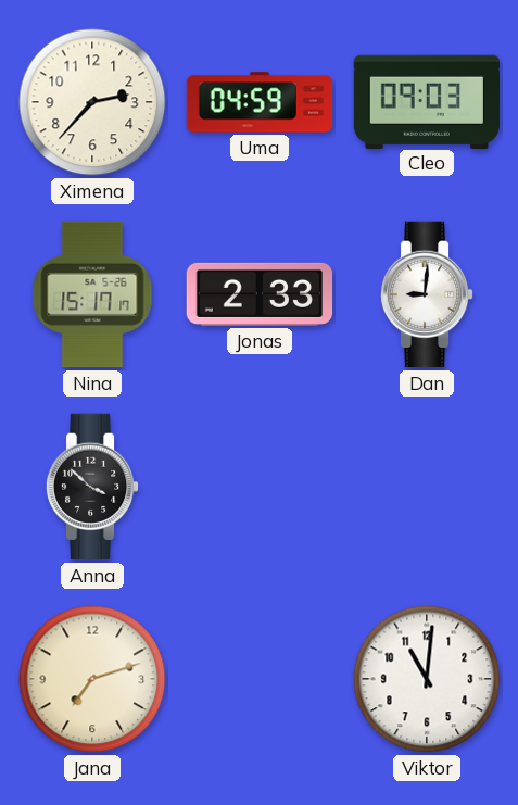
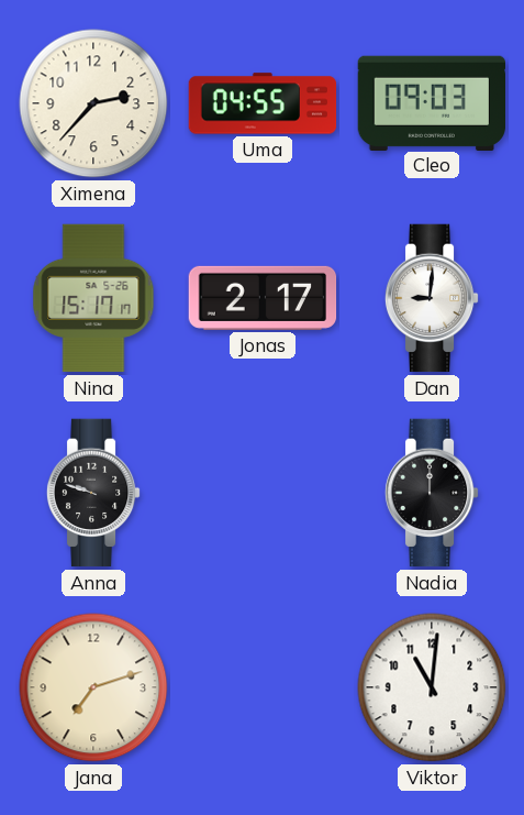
Uma: 04:59 -> 04:55 (263, 103)
Jonas: 2:33 -> 2:17 (263, 298)
Anna: 3:52 -> 9:48 (93, 493)
Nadia: none -> 12:00 (432, 493)
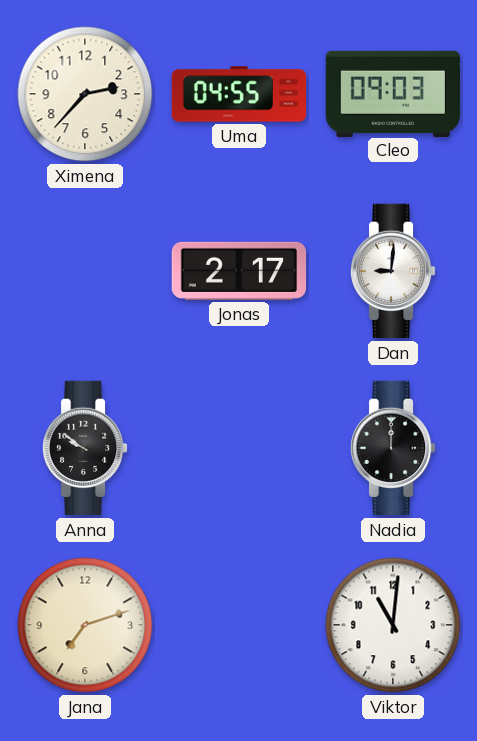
Nina: 15:17 -> none (93, 298)
Anna: 9:48 -> 9:51 (85, 448)
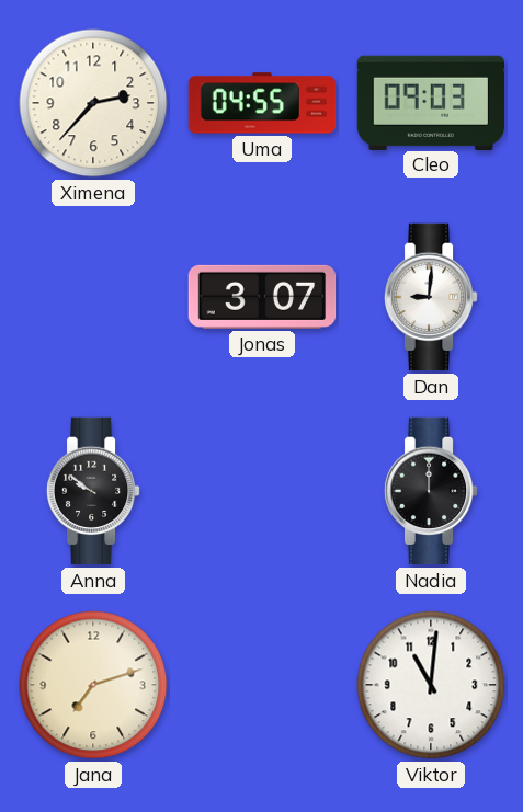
Jonas: 2:17 -> 3:07 (262, 297)
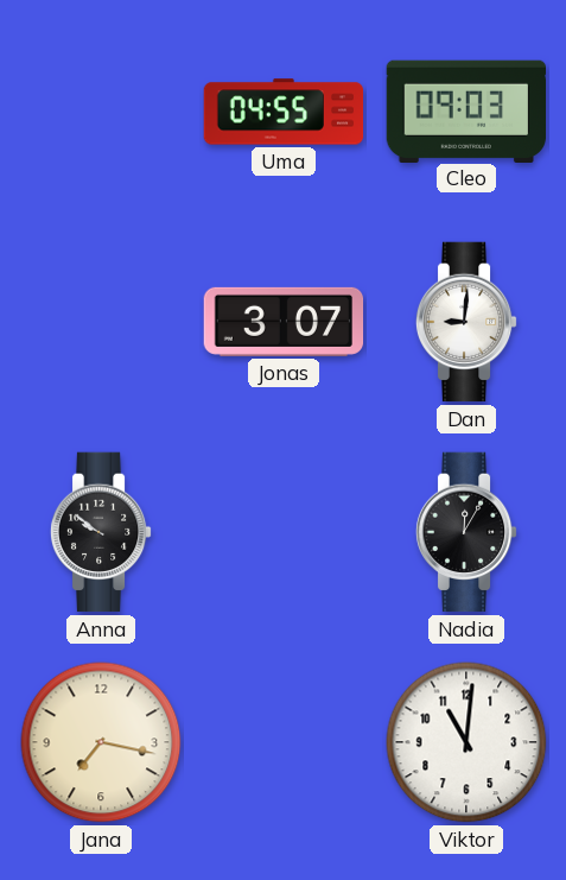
Ximena: 2:37 -> none (93, 103)
Nadia: 12:00 -> 12:05 (466, 532)
Jana: 7:12 -> 7:17 (101, 742)
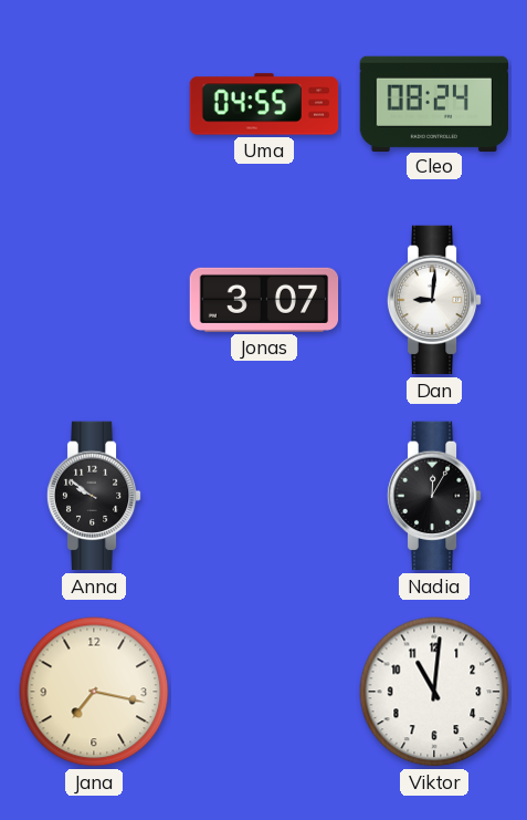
Cleo: 09:03 -> 08:24 (433, 103)
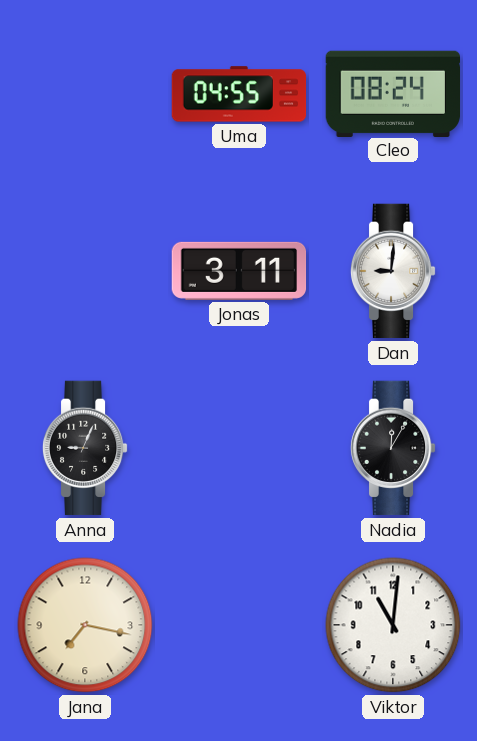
Jonas: 3:07 -> 3:11 (239, 271)
Anna: 9:51 -> 9:04 (85, 448)
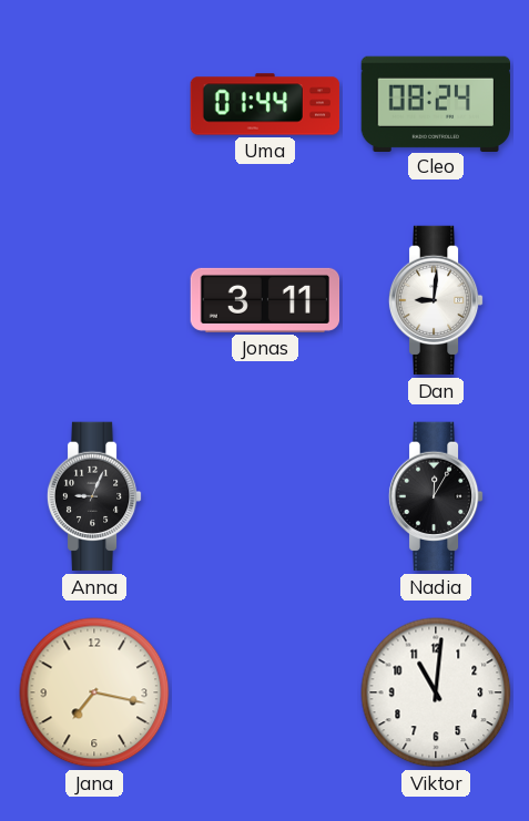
Uma: 04:55 -> 01:44 (265, 104)
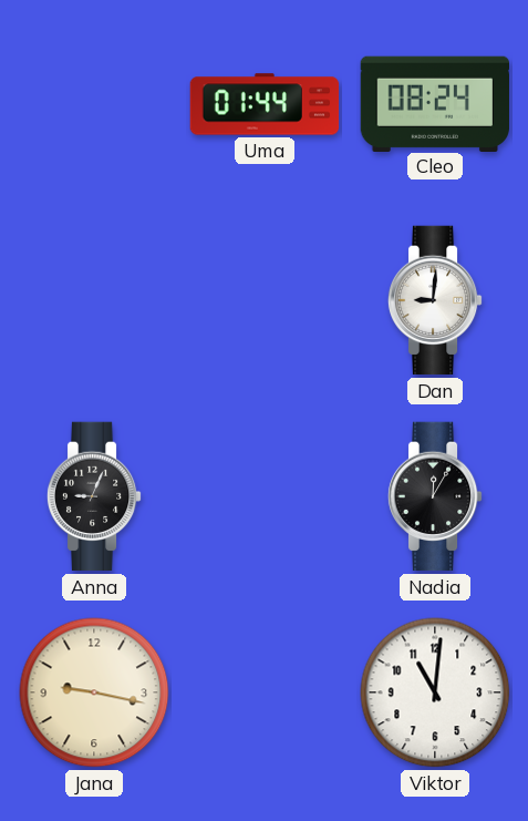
Jonas: 3:11 -> none (265, 300)
Jana: 7:17 -> 9:17 (94, 692)
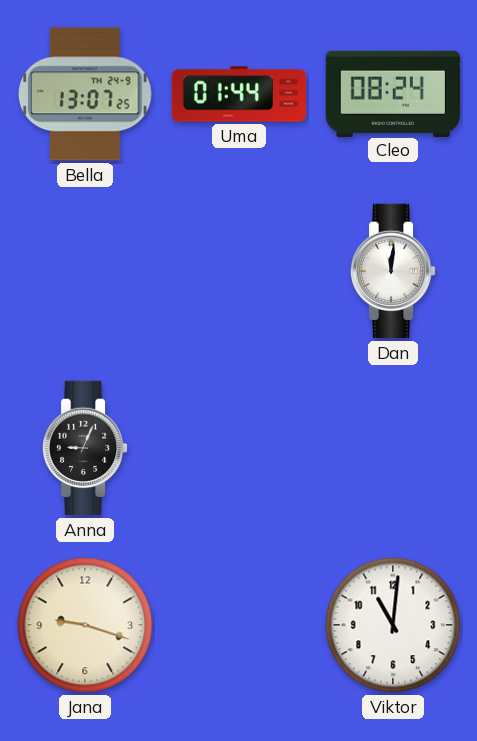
Bella: none -> 13:07 (85, 94)
Dan: 9:01 -> 12:01 (393, 271)
Nadia: 12:05 -> none (435, 496)
Jana: 9:17 -> 9:18 (85, 625)
